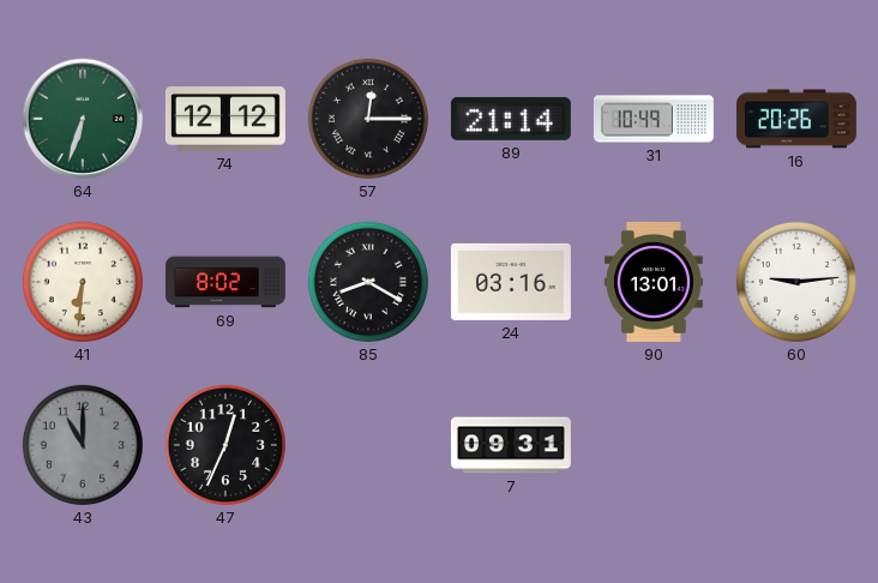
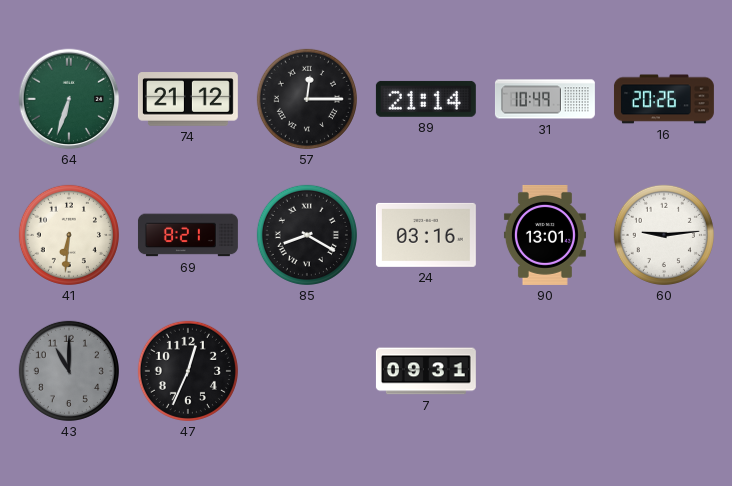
74: 12:12 -> 21:12 (188, 99)
69: 8:02 -> 8:21 (188, 235)
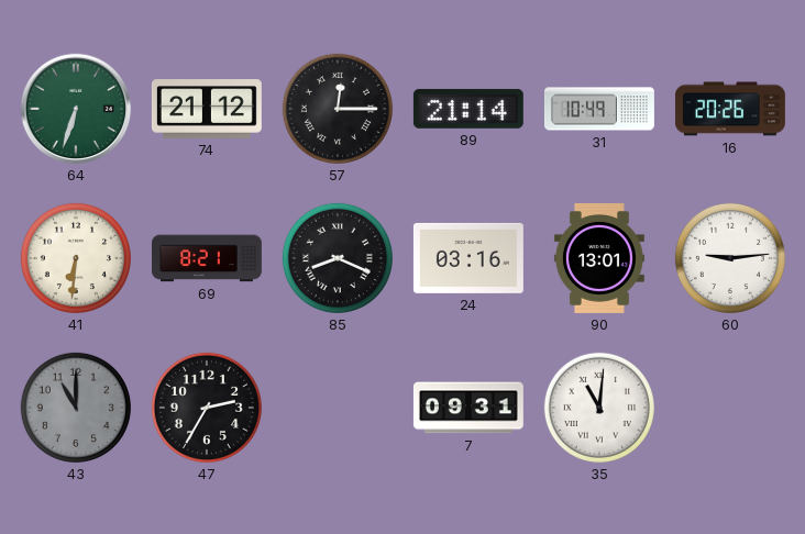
85: 8:20 -> 8:19 (338, 258)
47: 12:34 -> 2:35 (207, 408)
35: none -> 11:01 (599, 408)
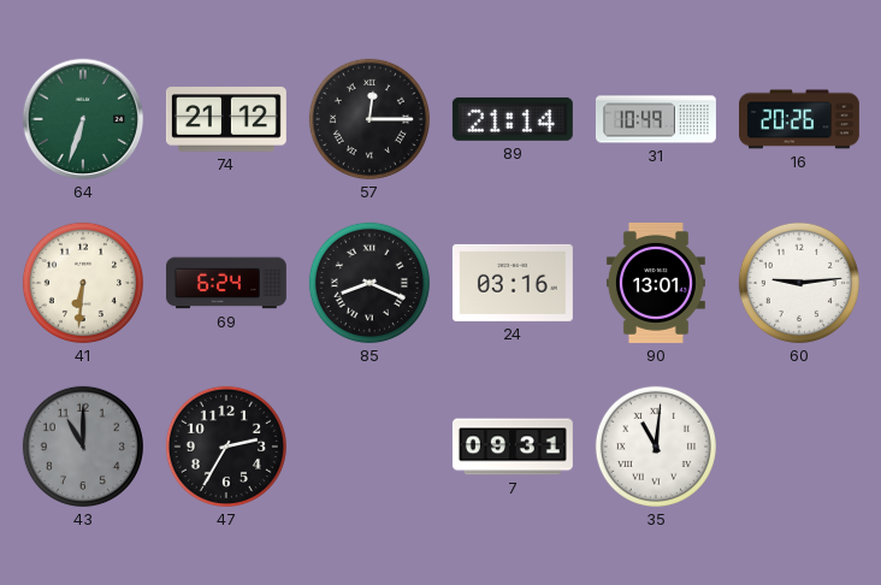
69: 8:21 -> 6:24 (226, 283)
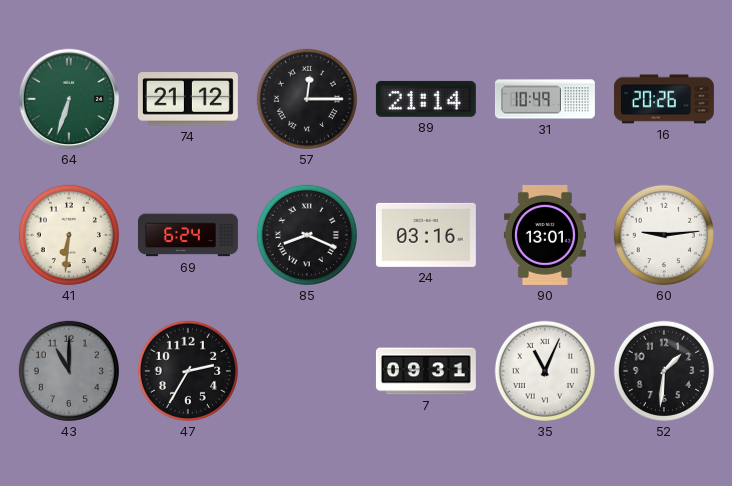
35: 11:01 -> 11:04 (545, 371)
52: none -> 1:31 (664, 371)
